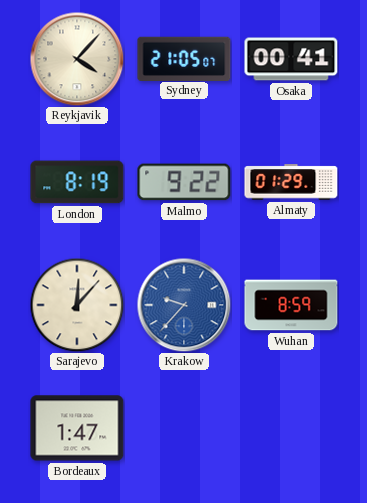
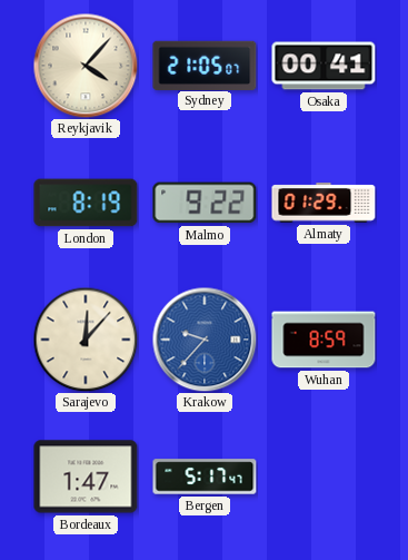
Bergen: none -> 5:17 (205, 477)
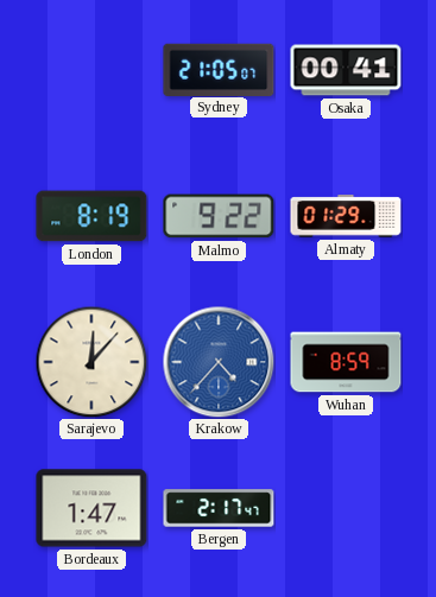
Reykjavik: 4:07 -> none (86, 66)
Krakow: 9:37 -> 4:37 (219, 362)
Bergen: 5:17 -> 2:17 (219, 508)
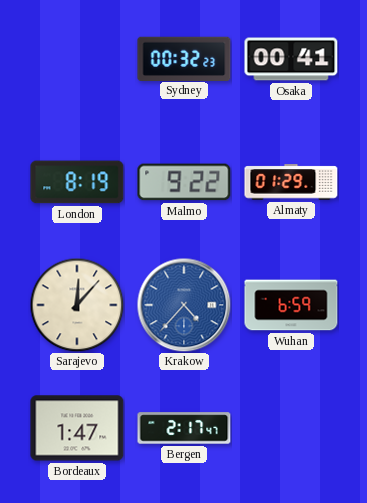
Sydney: 21:05 -> 00:32 (184, 58)
Wuhan: 8:59 -> 6:59 (291, 305)
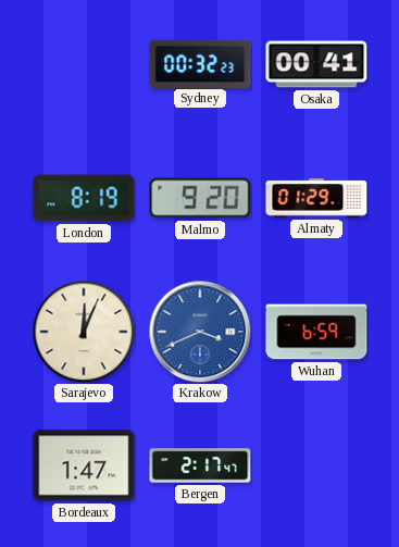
Malmo: 9:22 -> 9:20 (200, 198)
Sarajevo: 12:07 -> 12:04 (84, 332)
Krakow: 4:37 -> 3:41 (200, 332)
